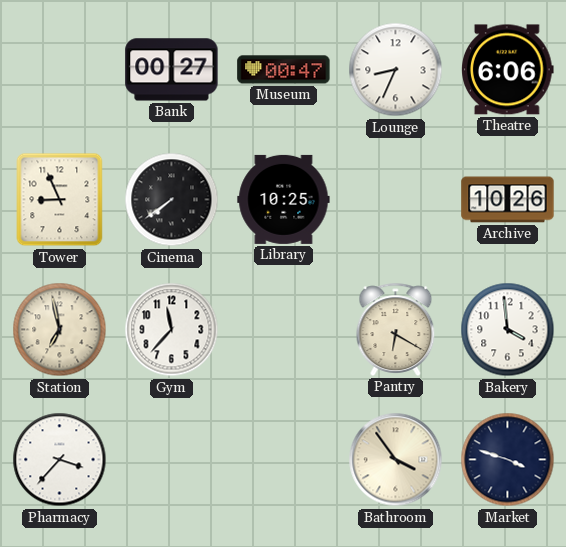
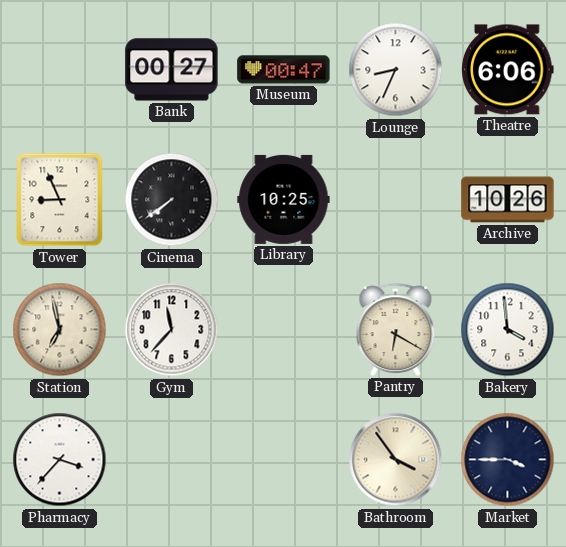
Market: 3:48 -> 3:45 (508, 460)
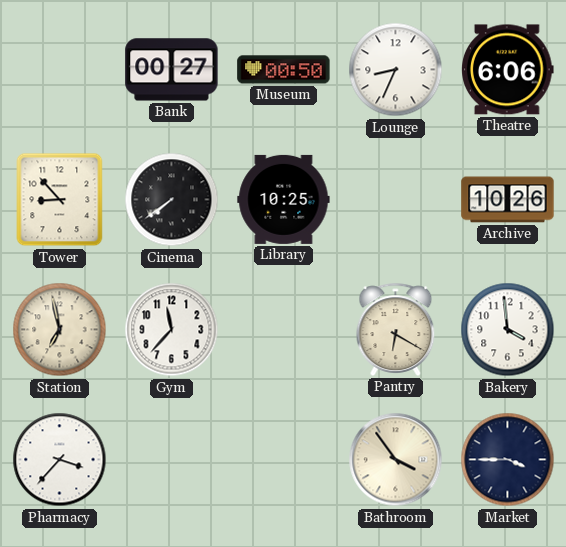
Museum: 00:47 -> 00:50 (284, 70)
Tower: 8:56 -> 8:53 (60, 200)
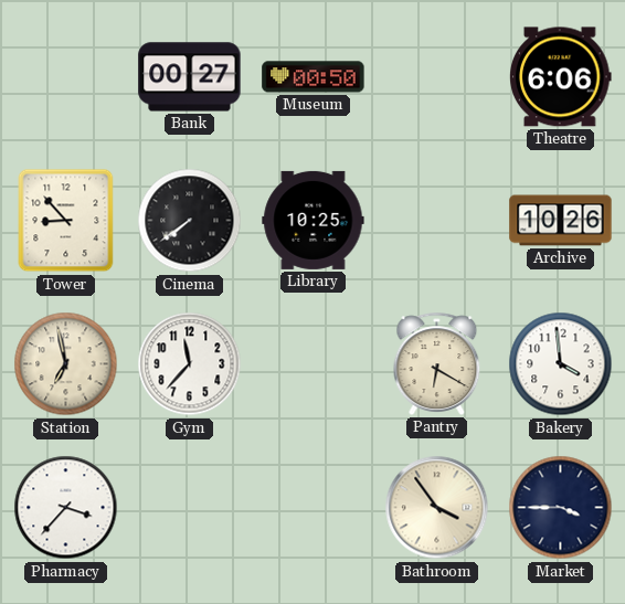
Lounge: 8:34 -> none (396, 70)
